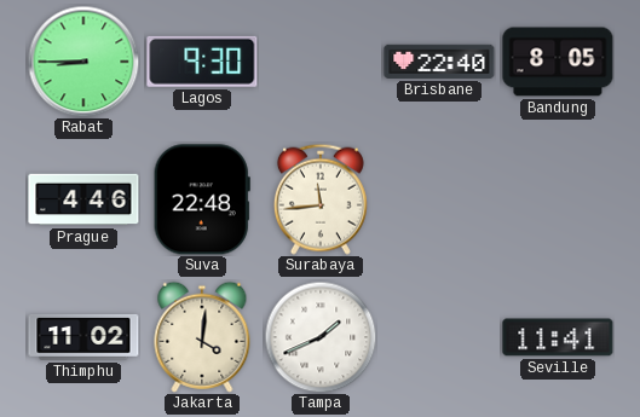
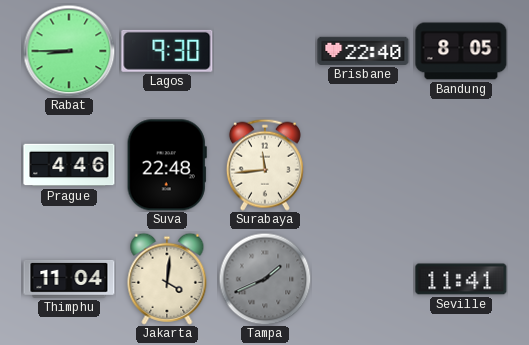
Thimphu: 11:02 -> 11:04 (69, 279)
Tampa dial: white -> grey (265, 279)
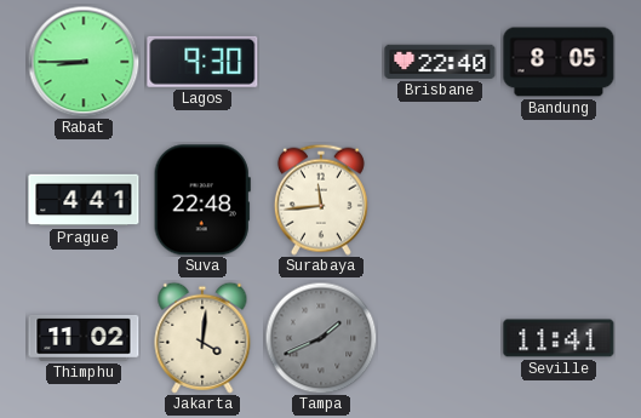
Prague: 4:46 -> 4:41 (84, 200)
Thimphu: 11:04 -> 11:02 (84, 338)
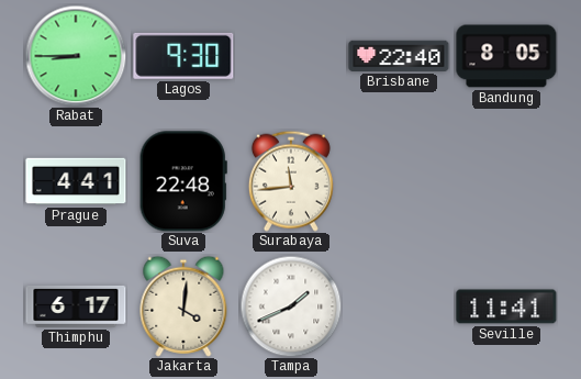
Thimphu: 11:02 -> 6:17 (76, 306)
Tampa dial: grey -> white (291, 306)
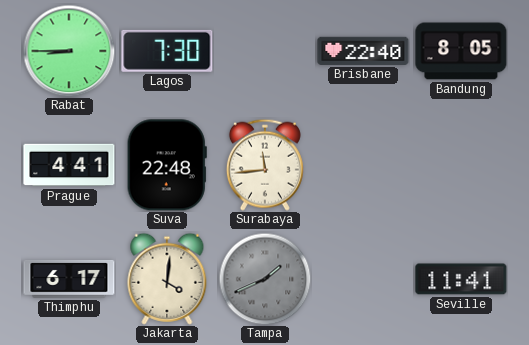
Lagos: 9:30 -> 7:30 (167, 51)
Tampa dial: white -> grey (265, 279)
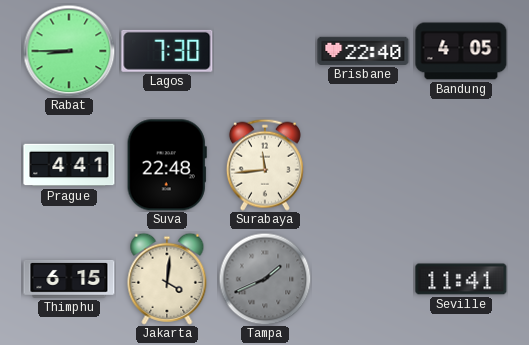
Bandung: 8:05 -> 4:05 (461, 51)
Thimphu: 6:17 -> 6:15 (69, 279)
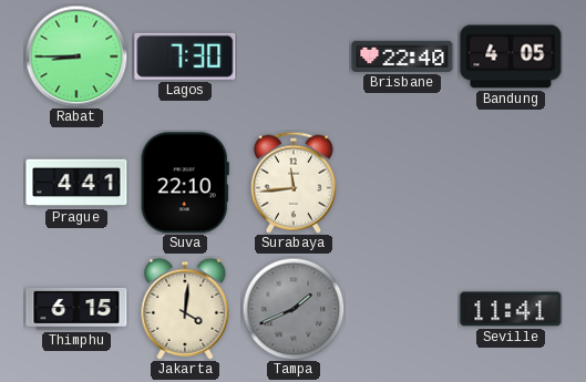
Suva: 22:48 -> 22:10 (185, 183)
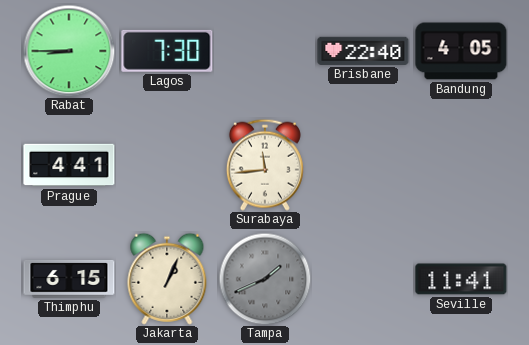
Suva: 22:10 -> none (185, 183)
Jakarta: 4:01 -> 1:04 (167, 279)
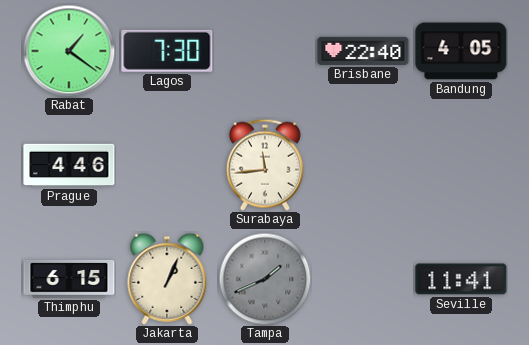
Rabat: 8:45 -> 1:21 (69, 51)
Prague: 4:41 -> 4:46 (69, 165)
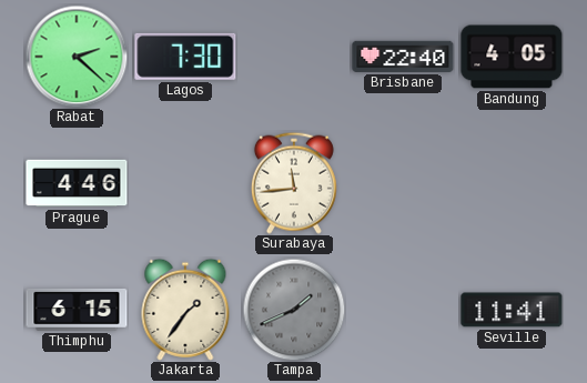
Rabat: 1:21 -> 2:22 (77, 57)
Jakarta: 1:04 -> 1:36 (185, 310)
